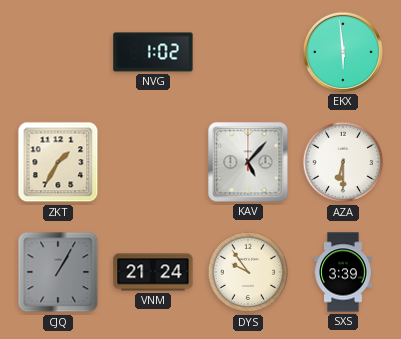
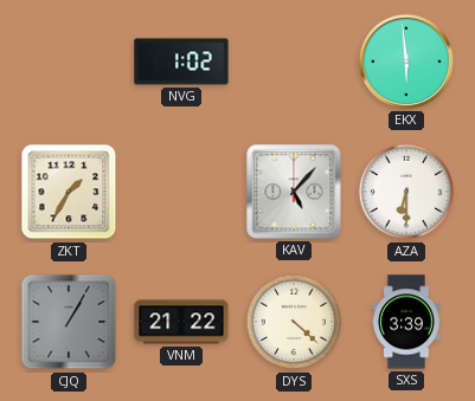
VNM: 21:24 -> 21:22 (181, 322)
DYS: 9:54 -> 4:22 (294, 322)
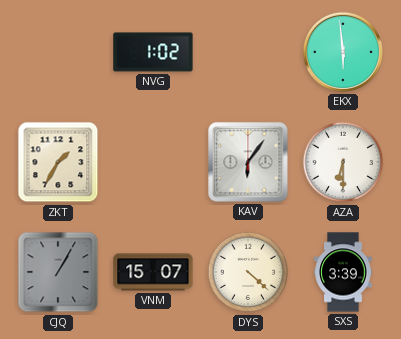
KAV: 5:07 -> 6:06 (248, 162)
VNM: 21:22 -> 15:07 (153, 272)
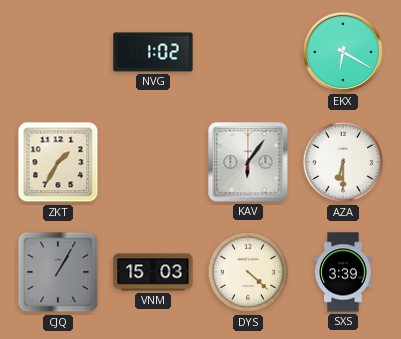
EKX: 5:59 -> 6:20 (343, 52)
VNM: 15:07 -> 15:03 (153, 272)
